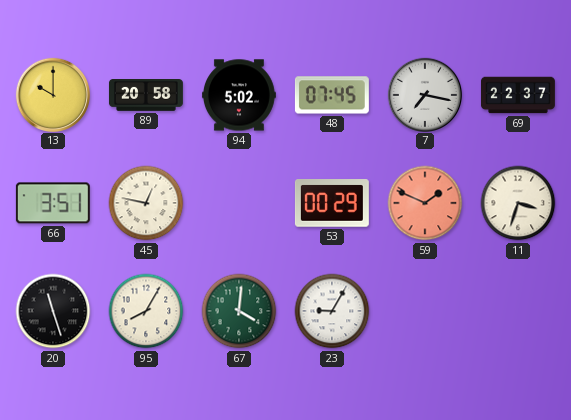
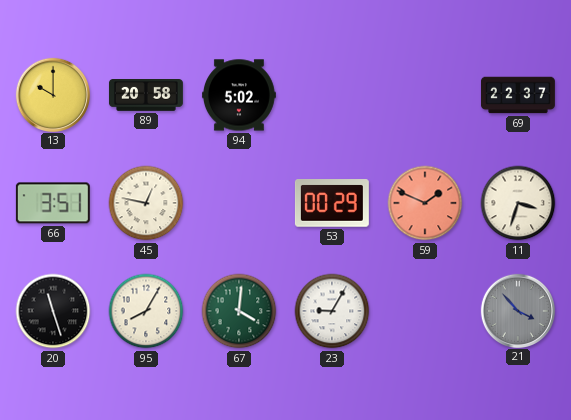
48: 07:45 -> none (332, 95)
7: 7:17 -> none (424, 94)
21: none -> 3:53 (517, 310)
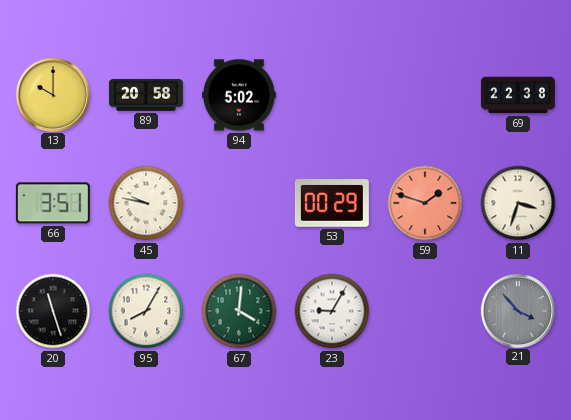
69: 22:37 -> 22:38 (518, 95)
45: 12:47 -> 9:47 (146, 203)
59: 1:49 -> 1:48 (425, 203)
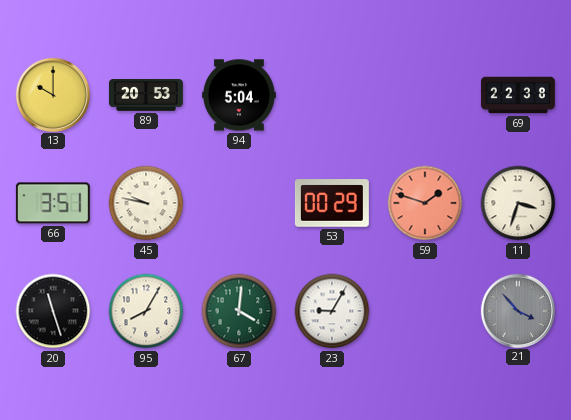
89: 20:58 -> 20:53 (146, 96)
94: 5:02 -> 5:04 (239, 95)
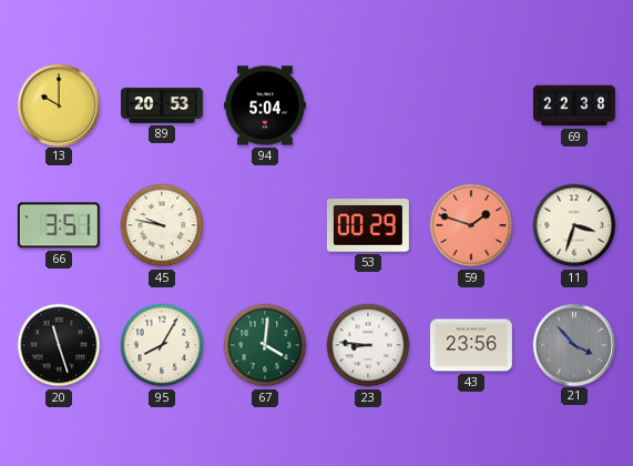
23: 9:05 -> 8:46 (368, 345)
43: none -> 23:56 (471, 345)
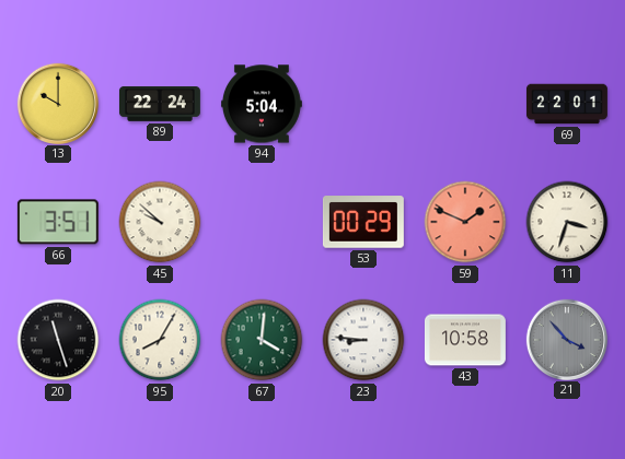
89: 20:53 -> 22:24 (160, 105)
69: 22:38 -> 22:01 (567, 104)
45: 9:47 -> 9:52 (160, 222)
59: 1:48 -> 1:49 (465, 222)
43: 23:56 -> 10:58 (465, 340)
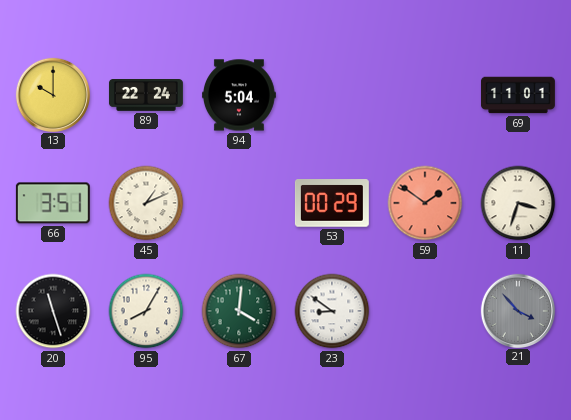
69: 22:01 -> 11:01 (518, 95)
45: 9:52 -> 1:11 (146, 203)
59: 1:49 -> 1:51 (425, 203)
23: 8:46 -> 8:51 (332, 311)
43: 10:58 -> none (465, 340)
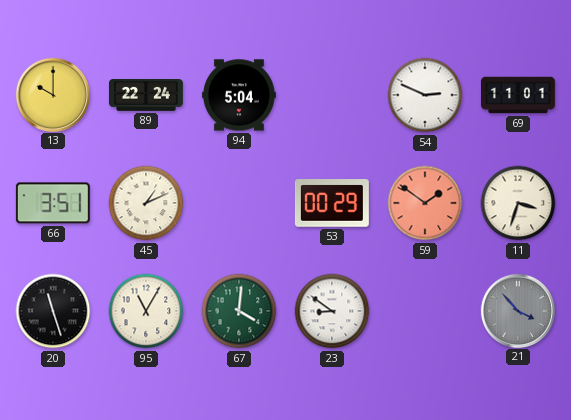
54: none -> 2:49 (425, 95)
95: 8:05 -> 11:05 (146, 311)
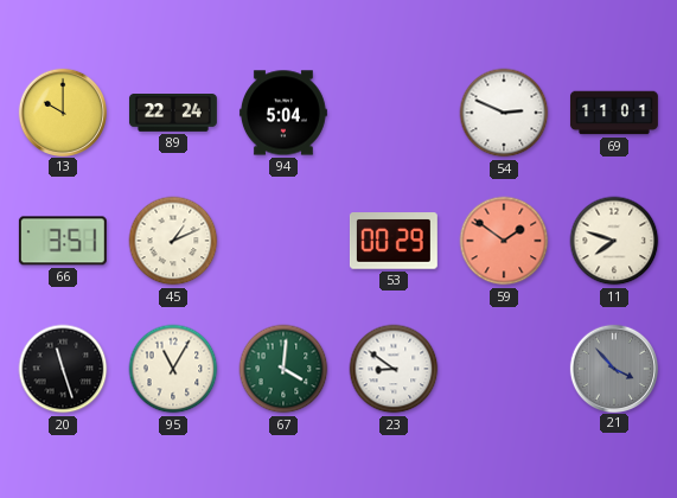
11: 3:33 -> 7:48 (614, 241)
